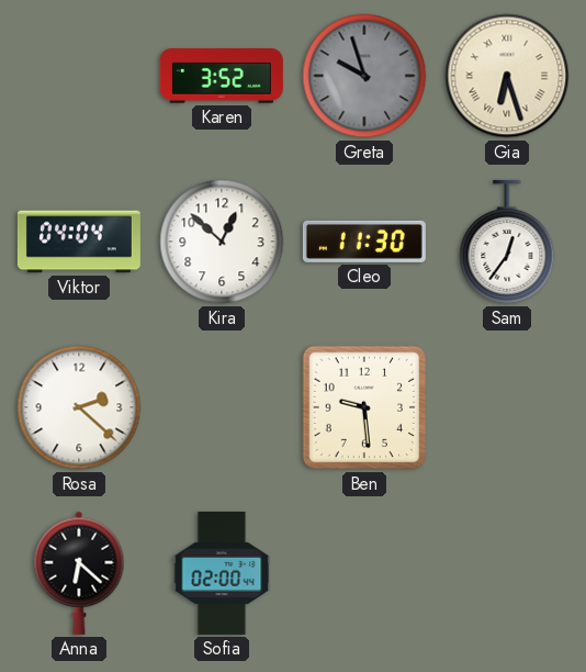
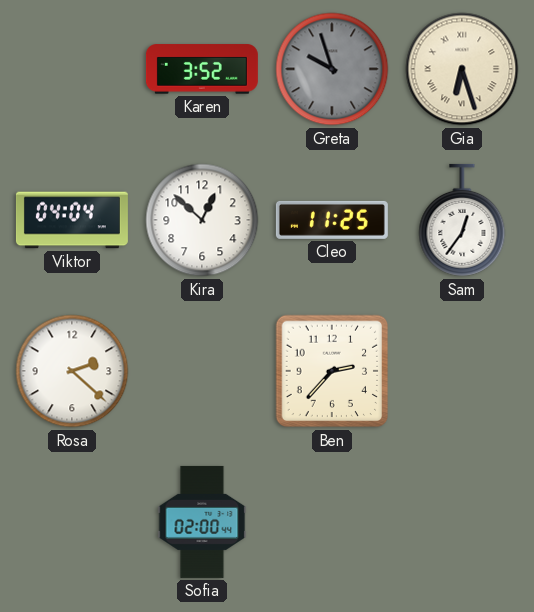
Cleo: 11:30 -> 11:25 (332, 220)
Ben: 9:29 -> 2:37 (332, 371)
Anna: 6:22 -> none (79, 573)
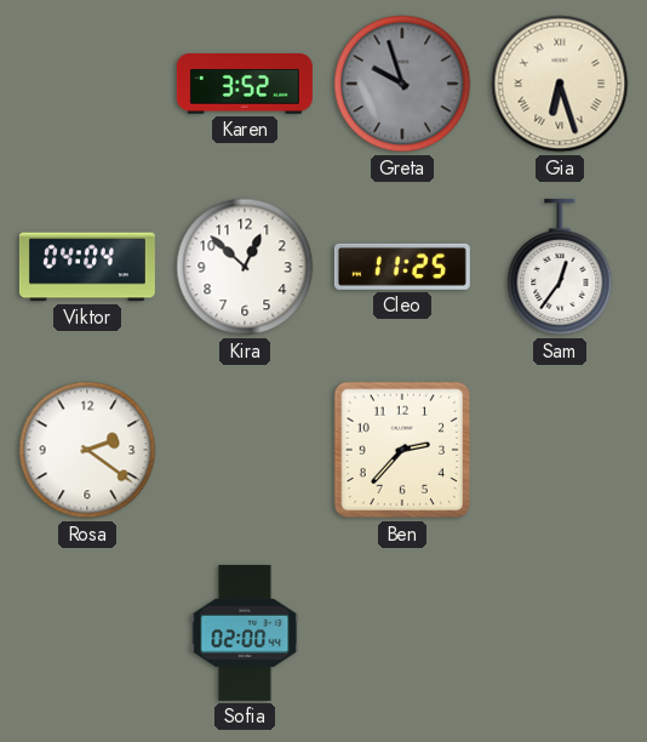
Rosa: 2:22 -> 2:21 (87, 450)
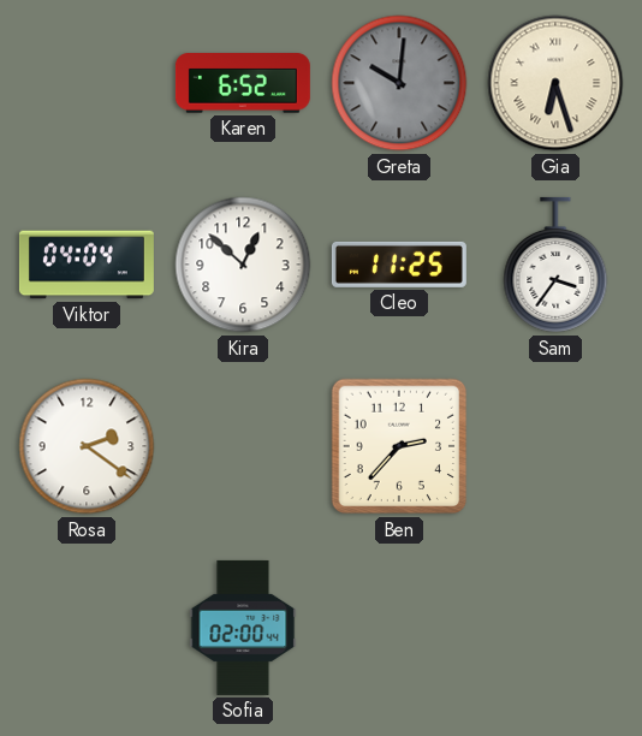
Karen: 3:52 -> 6:52 (243, 83)
Greta: 9:57 -> 10:01 (399, 83)
Sam: 12:36 -> 3:36 (555, 265)
